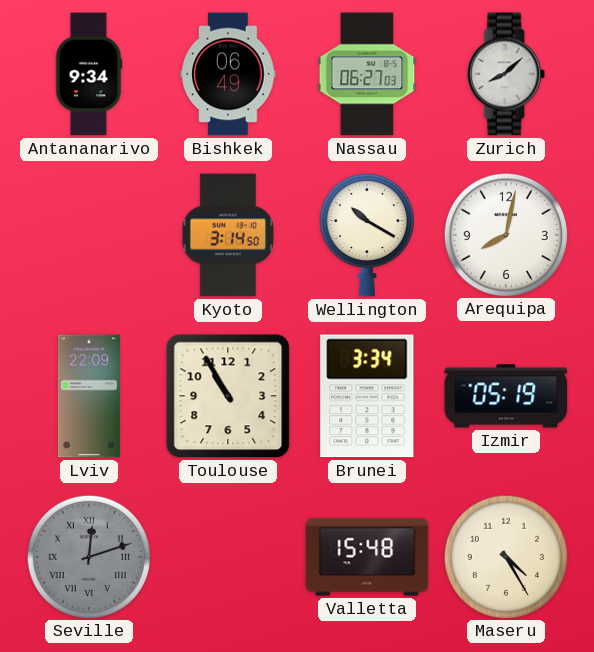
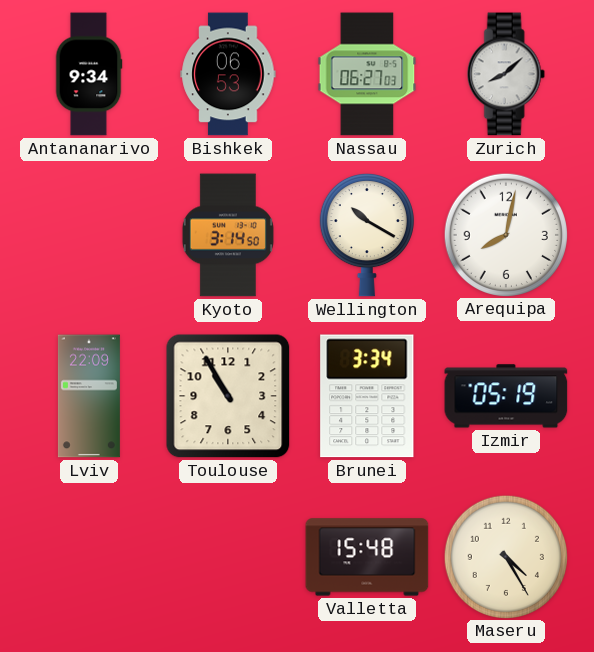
Bishkek: 06:49 -> 06:53 (228, 74)
Seville: 12:12 -> none (88, 556)
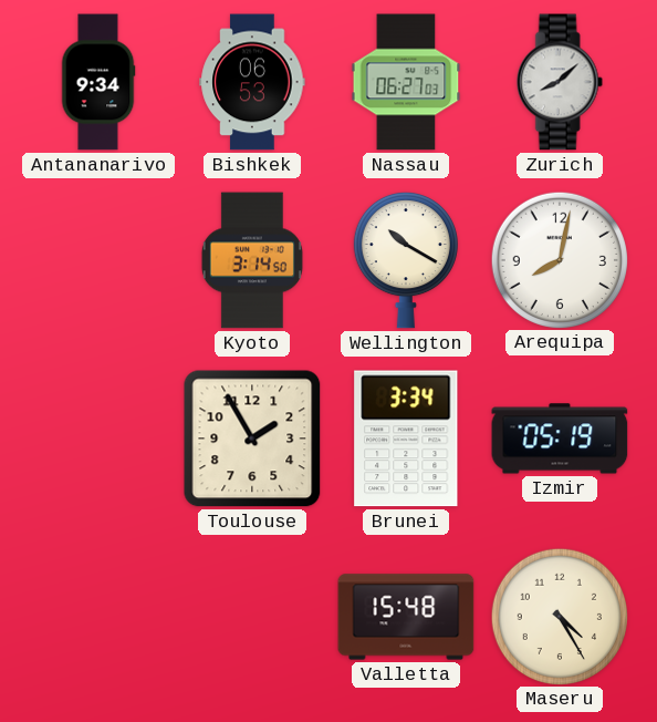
Lviv: 22:09 -> none (89, 396)
Toulouse: 10:55 -> 1:55 (252, 439)
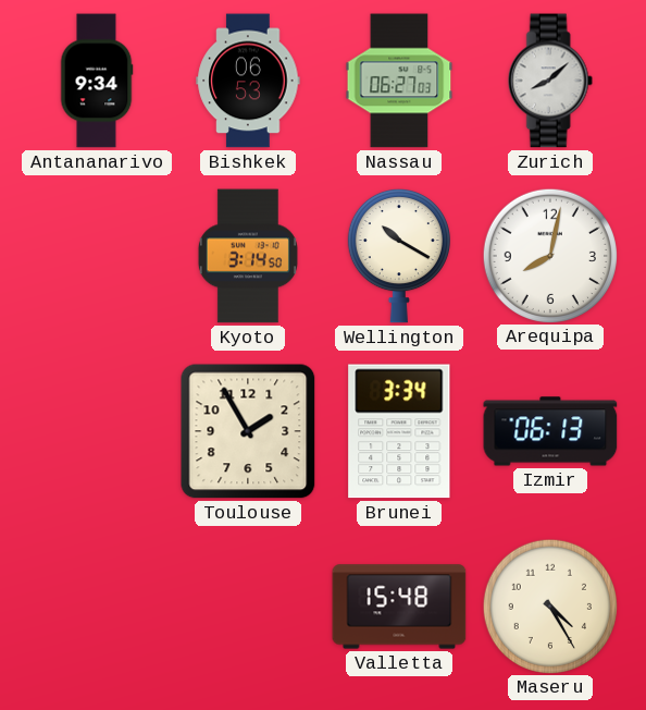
Izmir: 05:19 -> 06:13 (550, 431)
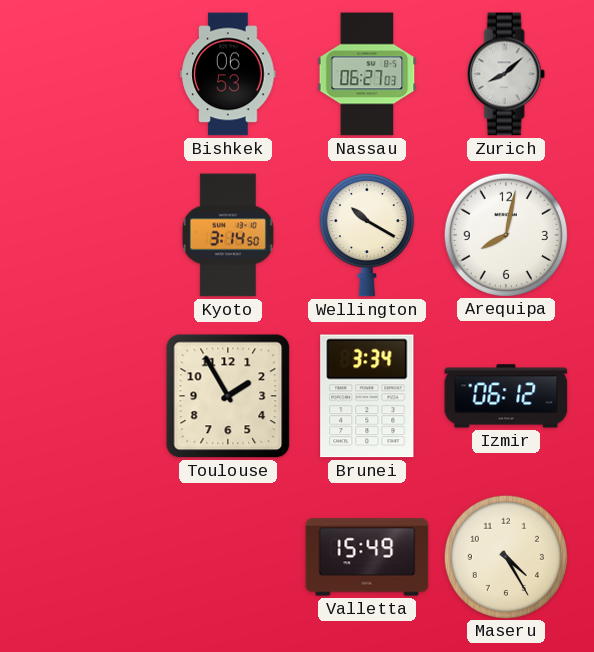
Antananarivo: 9:34 -> none (97, 81)
Izmir: 06:13 -> 06:12 (506, 396)
Valletta: 15:48 -> 15:49 (367, 557)
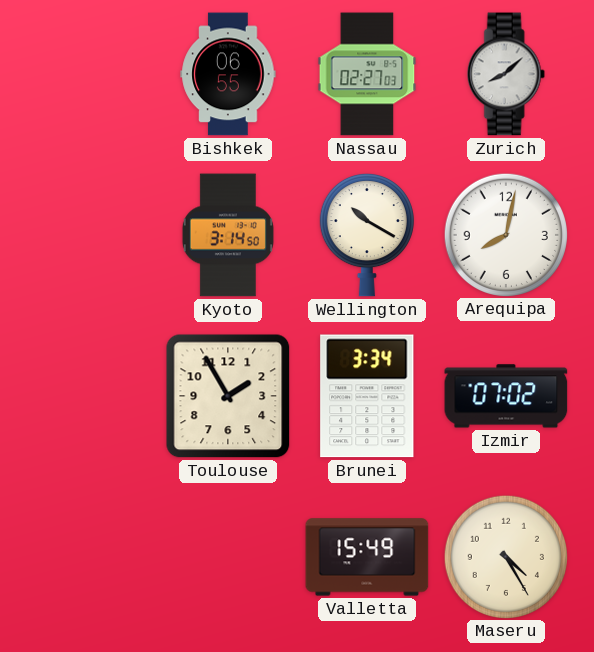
Bishkek: 06:53 -> 06:55 (228, 74)
Nassau: 06:27 -> 02:27 (367, 74)
Izmir: 06:12 -> 07:02 (506, 396)
